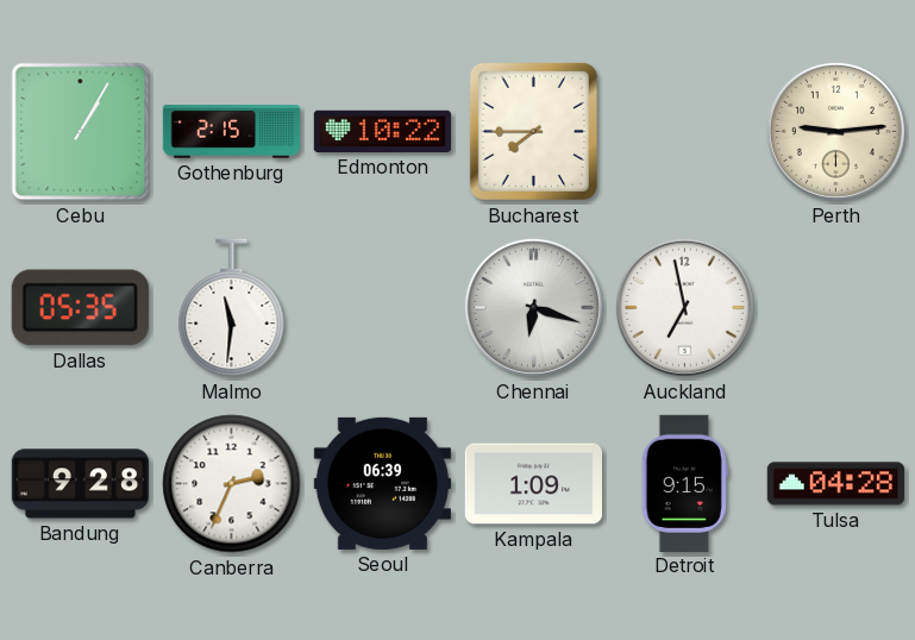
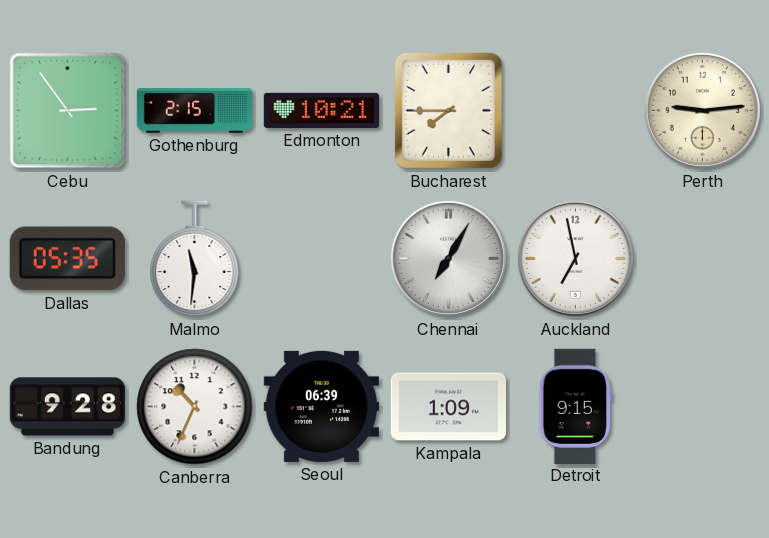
Cebu: 1:05 -> 2:54 (68, 111)
Edmonton: 10:22 -> 10:21 (321, 110)
Chennai: 6:18 -> 7:05 (448, 258)
Canberra: 2:34 -> 10:34 (195, 407)
Tulsa: 04:28 -> none (835, 484)
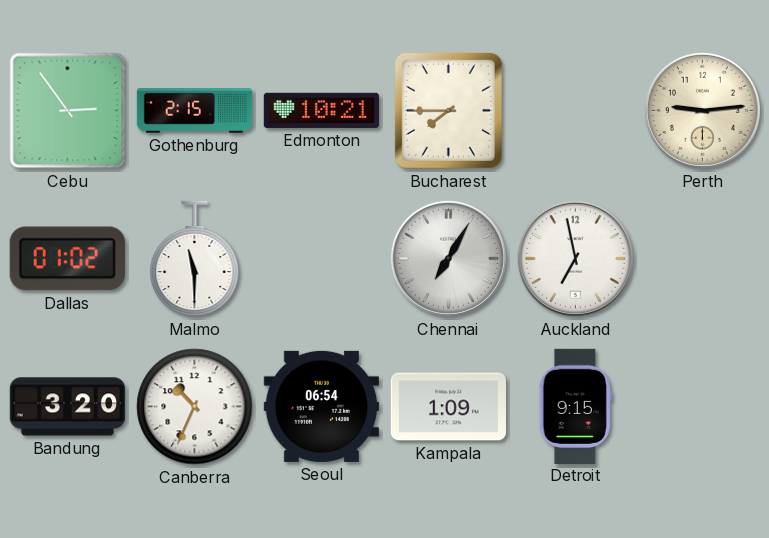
Dallas: 05:35 -> 01:02 (67, 259)
Malmo: 11:31 -> 11:30 (195, 259)
Bandung: 9:28 -> 3:20 (67, 407)
Seoul: 06:39 -> 06:54 (321, 406)
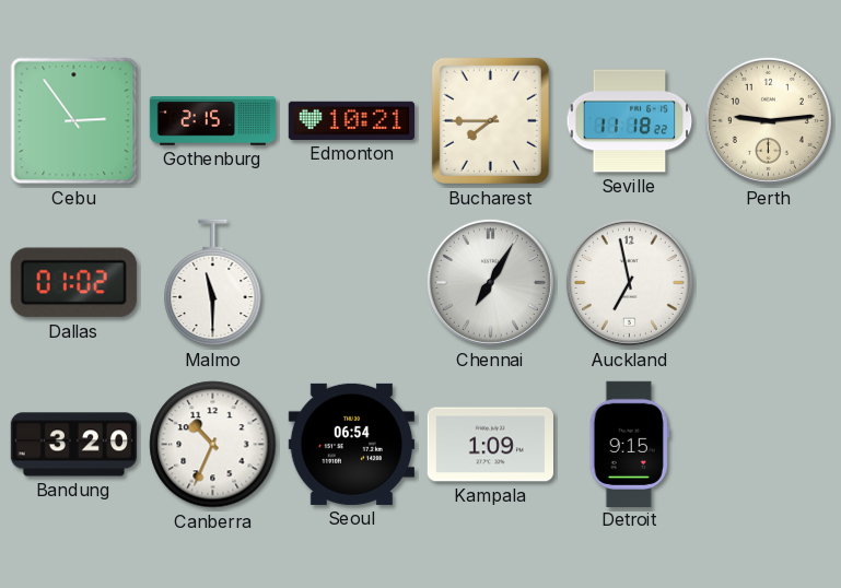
Seville: none -> 11:18 (630, 121)
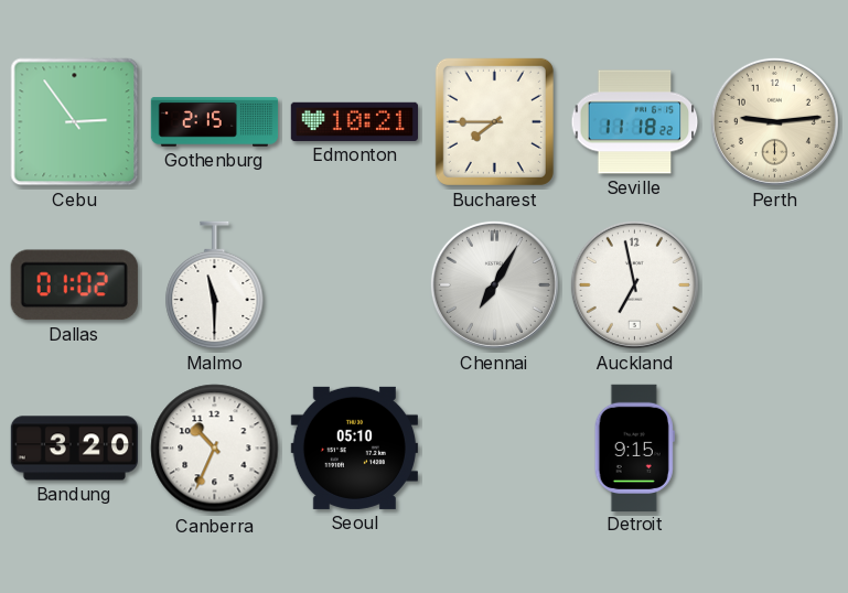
Seoul: 06:54 -> 05:10 (354, 448)
Kampala: 1:09 -> none (490, 445)
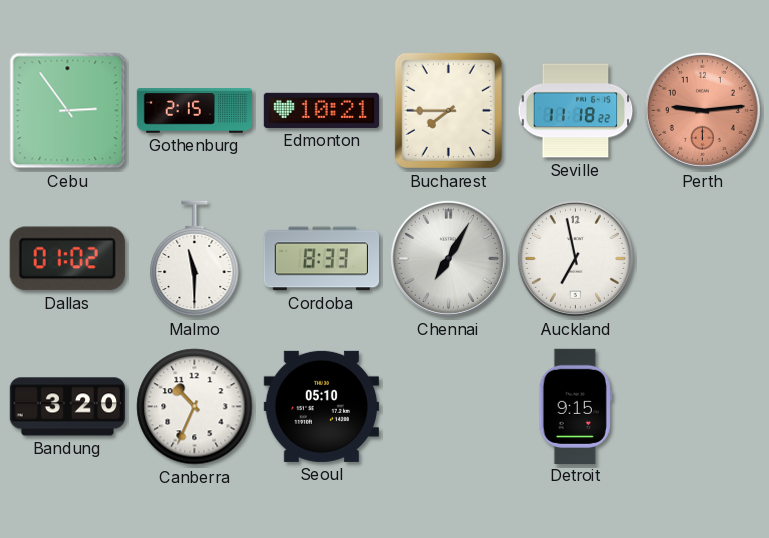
Perth dial: cream -> salmon (702, 110)
Cordoba: none -> 8:33 (321, 259)
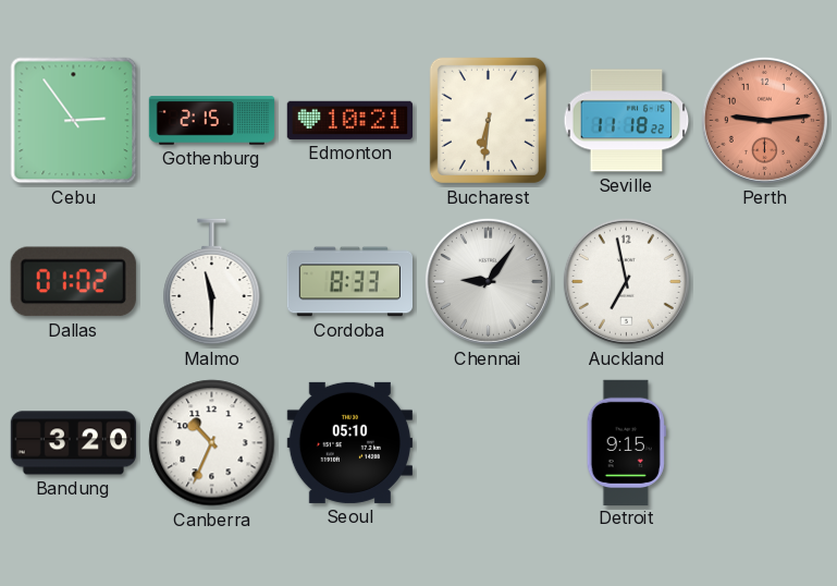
Bucharest: 7:45 -> 6:31 (488, 120)
Chennai: 7:05 -> 9:06 (488, 281)
